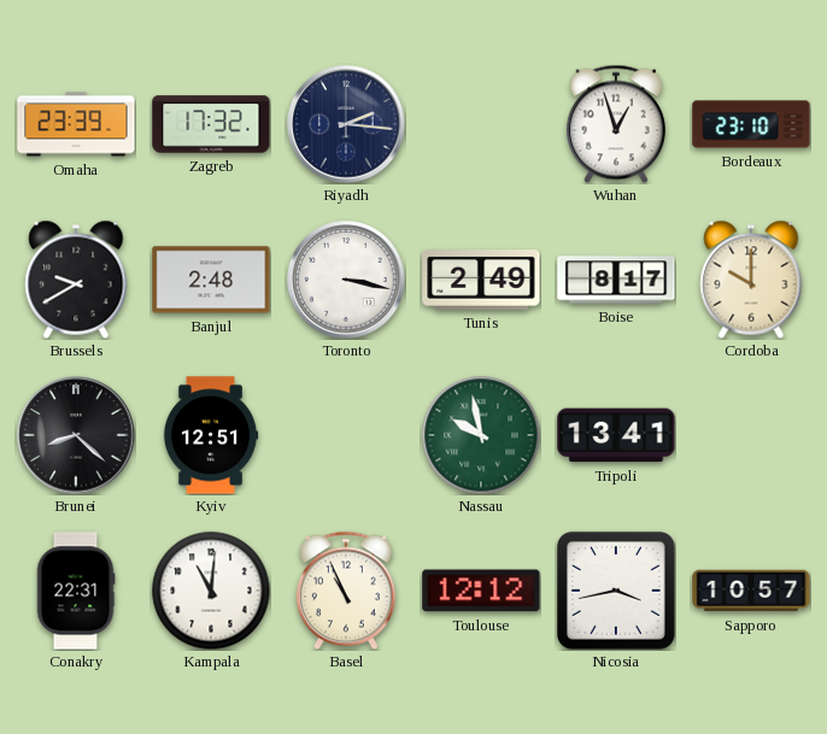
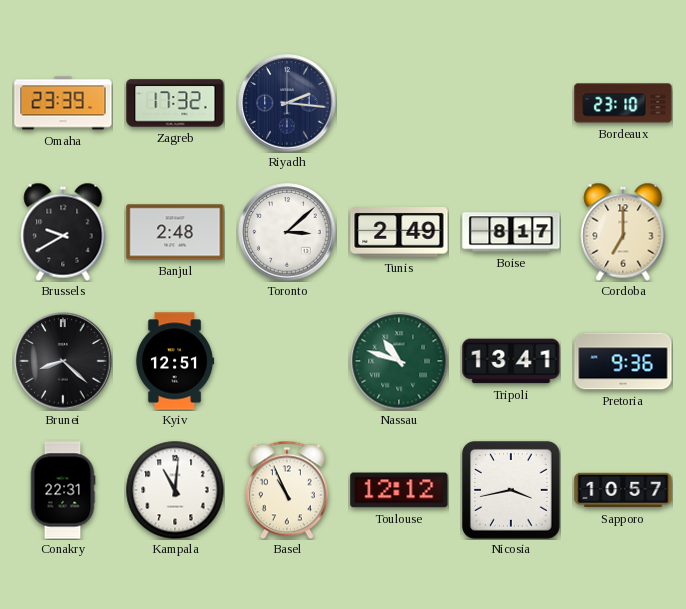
Wuhan: 12:57 -> none (616, 124)
Toronto: 3:17 -> 3:08 (287, 232)
Cordoba: 10:00 -> 7:00 (623, 232)
Nassau: 9:58 -> 10:48 (399, 361)
Pretoria: none -> 9:36 (623, 361)
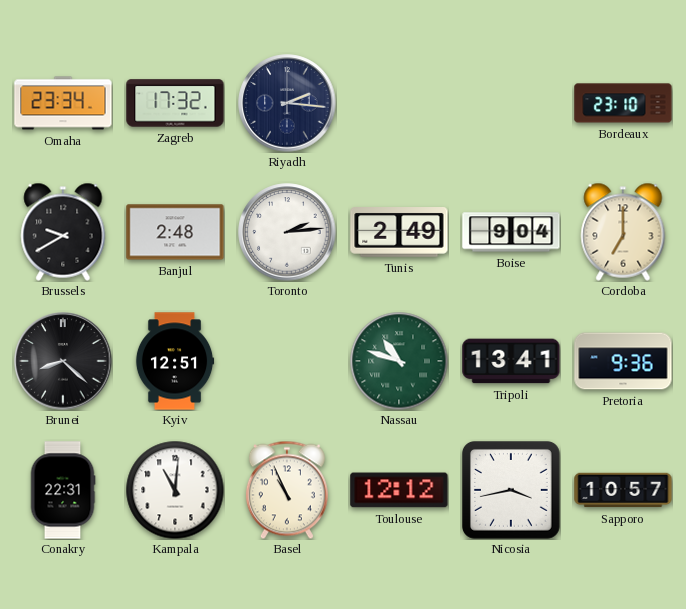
Omaha: 23:39 -> 23:34 (63, 103)
Toronto: 3:08 -> 2:14 (287, 232)
Boise: 8:17 -> 9:04 (511, 232)
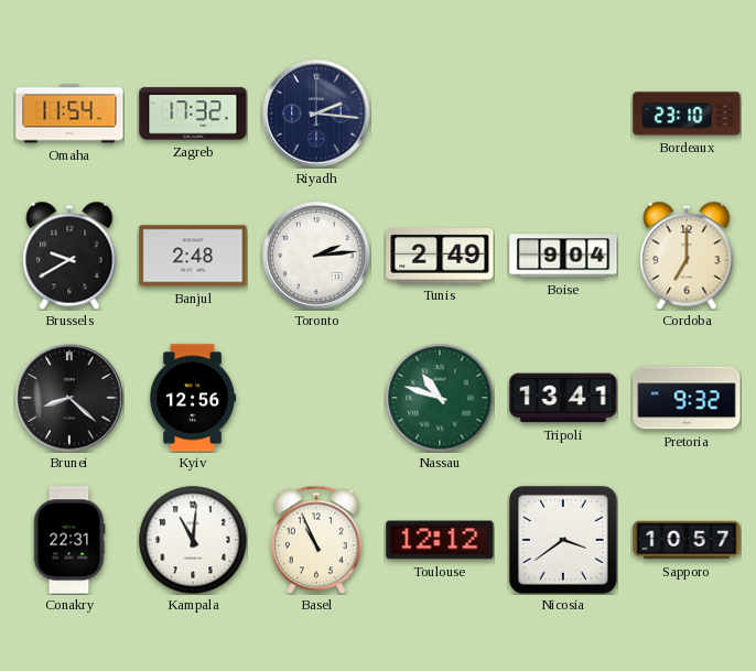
Omaha: 23:34 -> 11:54 (69, 113)
Kyiv: 12:51 -> 12:56 (193, 398)
Pretoria: 9:36 -> 9:32 (687, 398)
Nicosia: 3:43 -> 3:39 (563, 540)
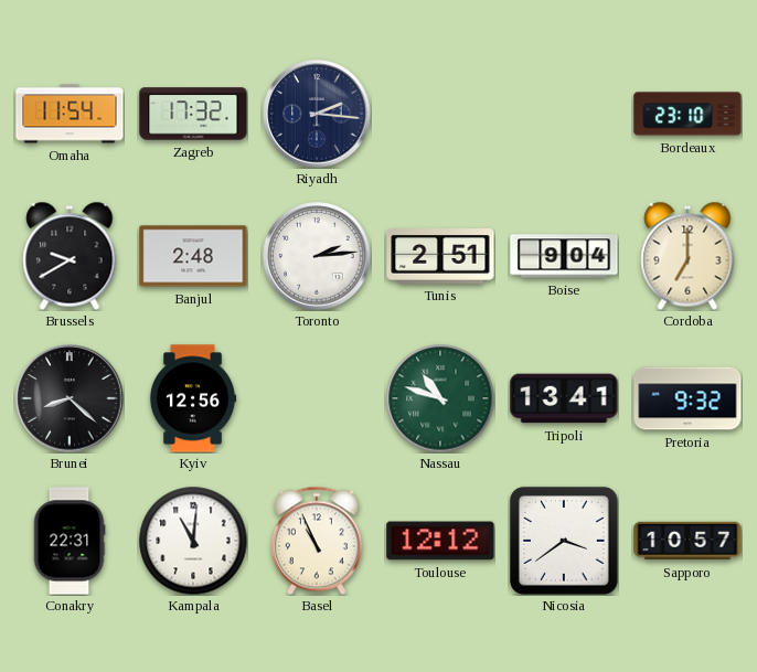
Tunis: 2:49 -> 2:51 (440, 257)
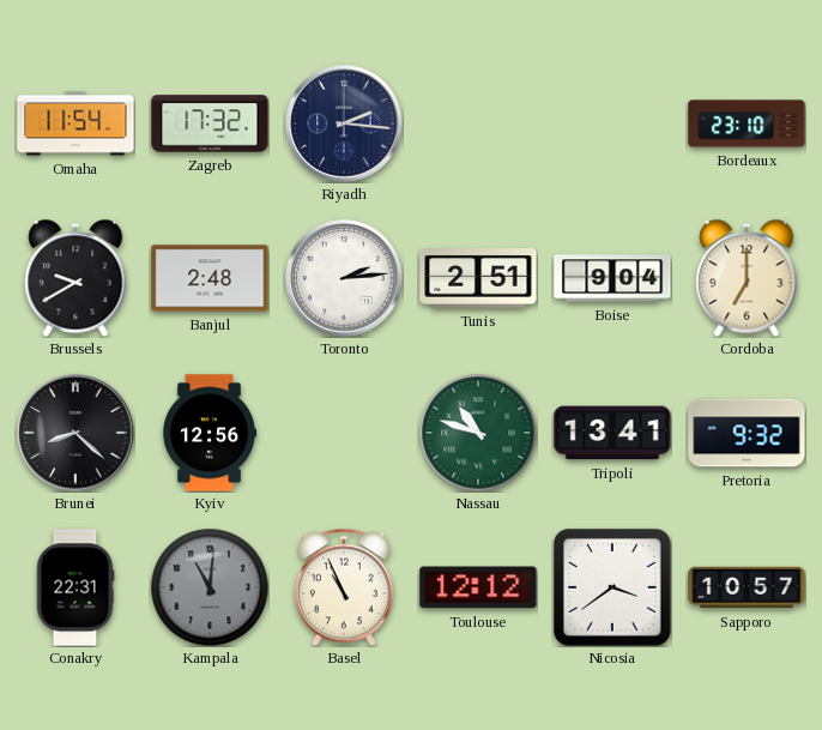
Kampala dial: white -> grey (210, 587)
